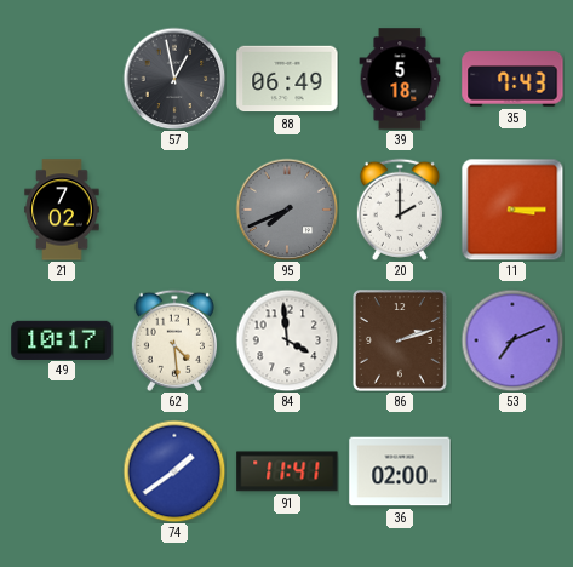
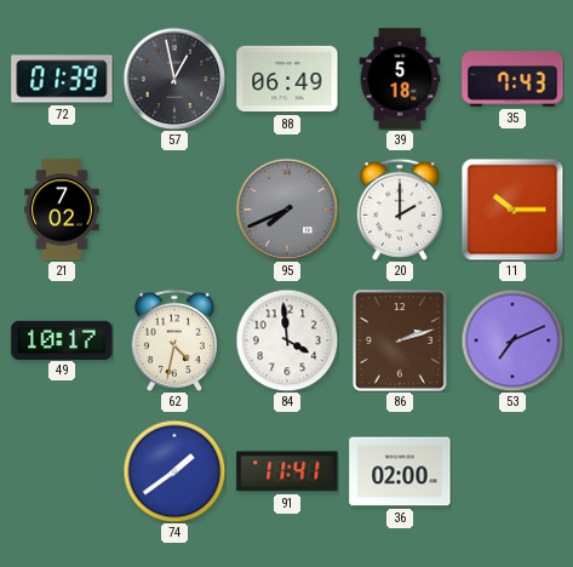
72: none -> 01:39 (62, 79)
11: 3:15 -> 10:15 (512, 210)
62: 4:29 -> 4:32 (174, 340)
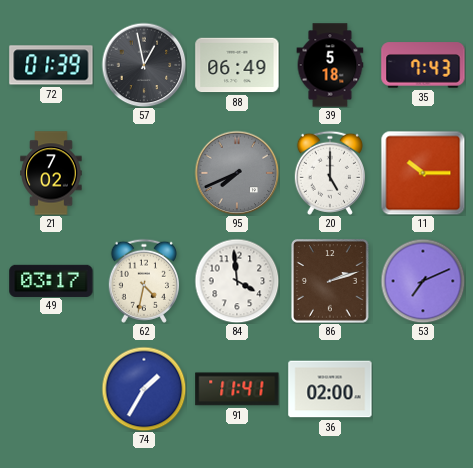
20: 2:00 -> 5:00 (330, 173)
49: 10:17 -> 03:17 (51, 280)
74: 1:39 -> 1:35 (144, 389)
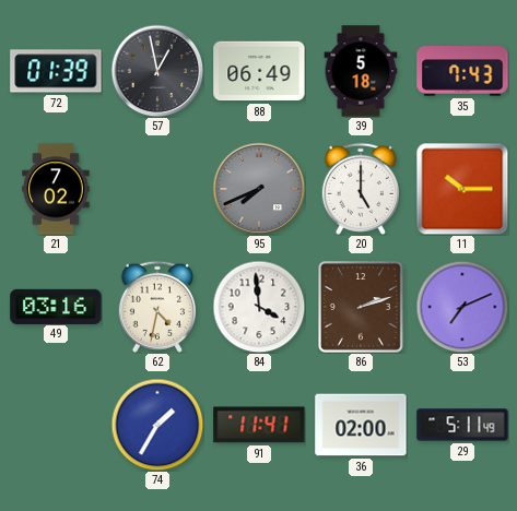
49: 03:17 -> 03:16 (56, 306)
29: none -> 5:11 (462, 425)
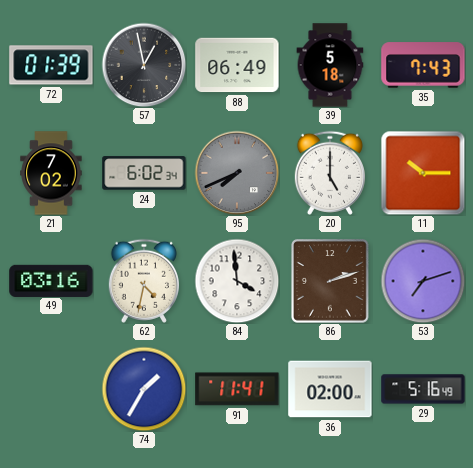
24: none -> 6:02 (144, 173)
53: 7:11 -> 7:12 (423, 281)
29: 5:11 -> 5:16 (423, 389)
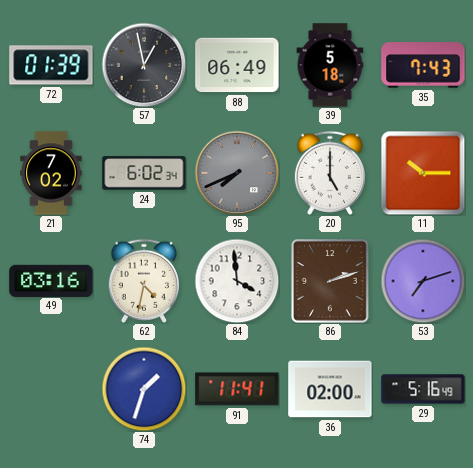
74: 1:35 -> 1:33 (144, 389)
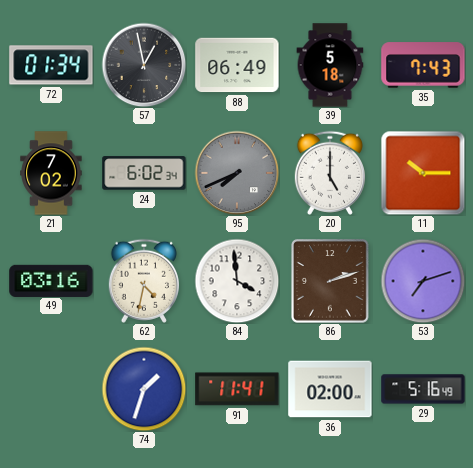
72: 01:39 -> 01:34 (51, 65)
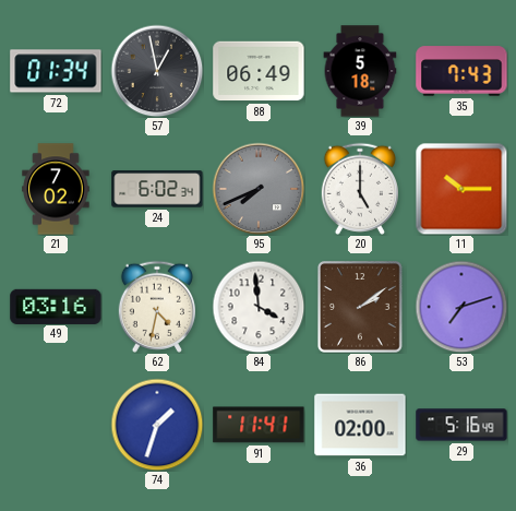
86: 2:12 -> 2:09 (361, 307)
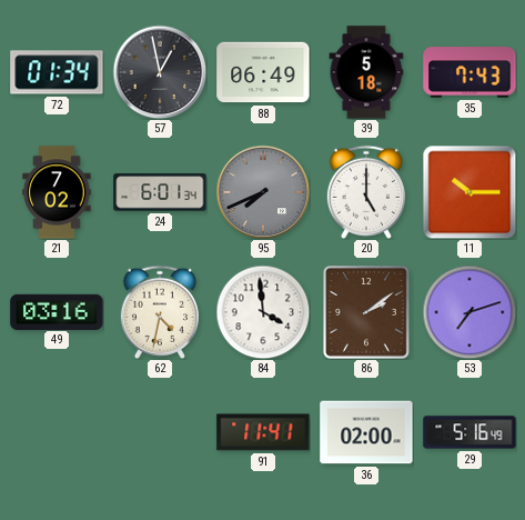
24: 6:02 -> 6:01 (160, 192)
74: 1:33 -> none (157, 425)
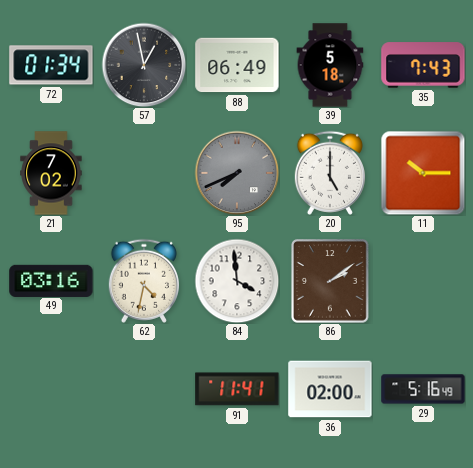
24: 6:01 -> none (160, 192)
53: 7:12 -> none (470, 312)
